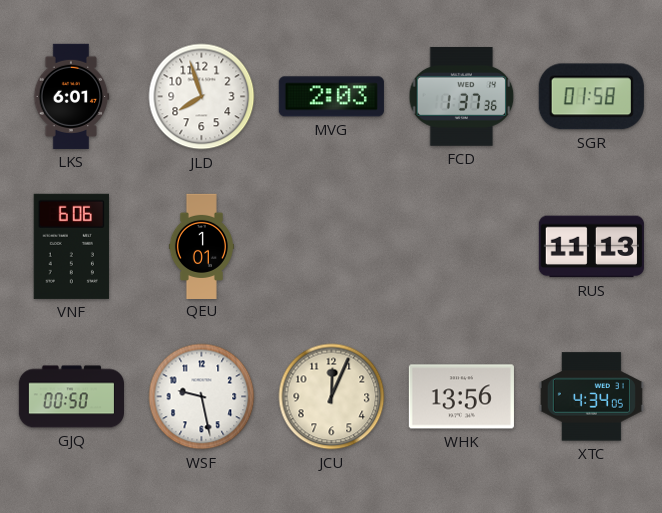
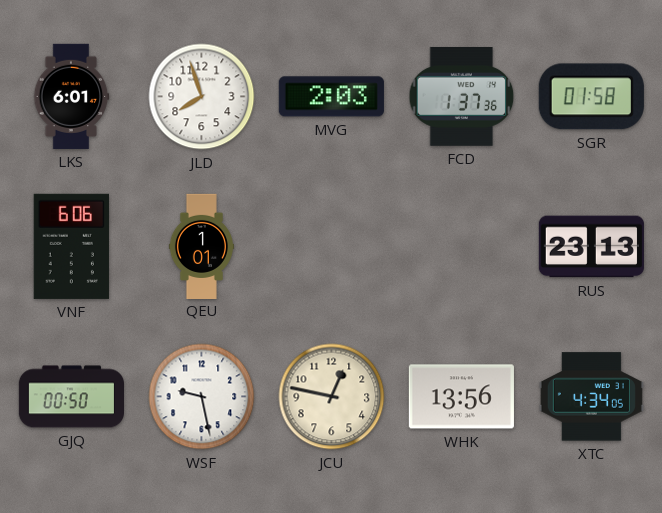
RUS: 11:13 -> 23:13 (591, 247)
JCU: 12:04 -> 12:47 (332, 397)
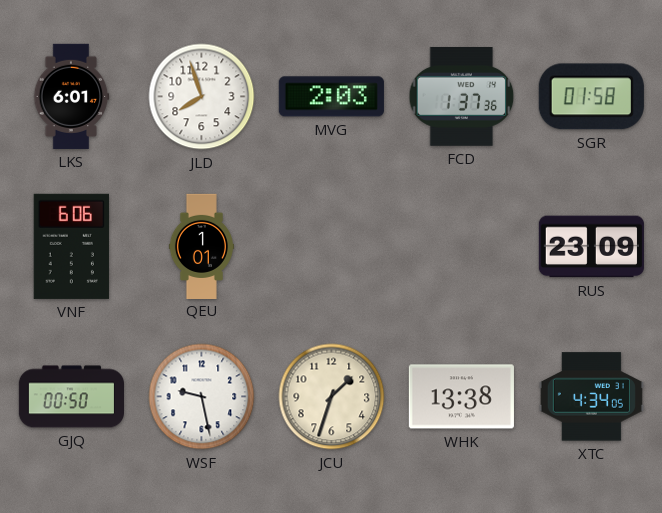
RUS: 23:13 -> 23:09 (591, 247)
JCU: 12:47 -> 1:33 (332, 397)
WHK: 13:56 -> 13:38 (461, 397)
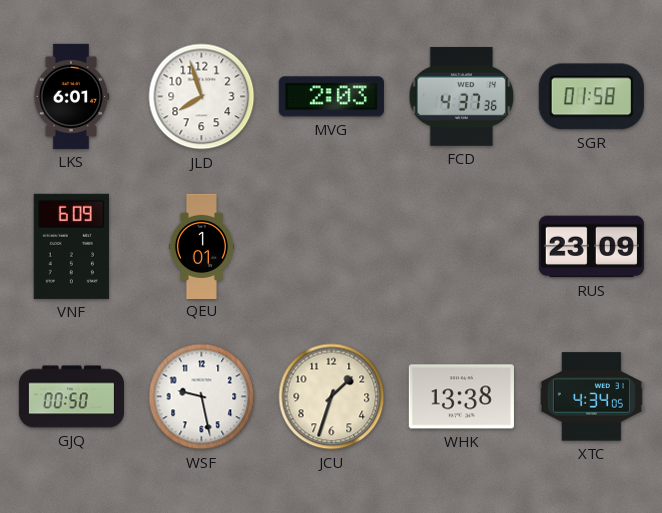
FCD: 1:37 -> 4:37 (462, 97)
VNF: 6:06 -> 6:09 (71, 246)
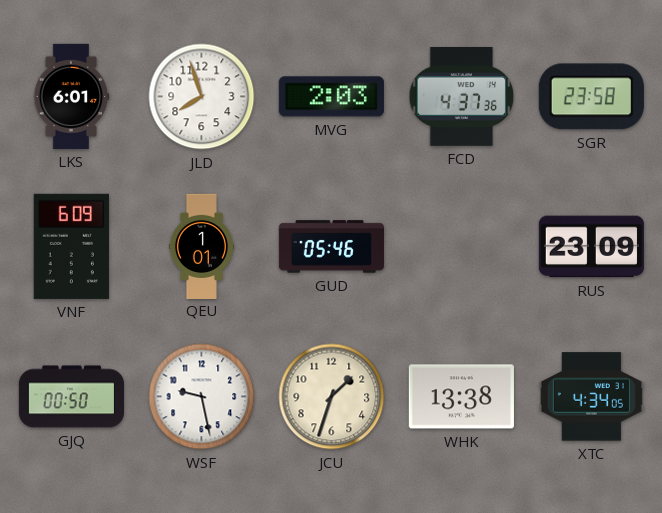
SGR: 01:58 -> 23:58 (591, 97)
GUD: none -> 05:46 (331, 247)
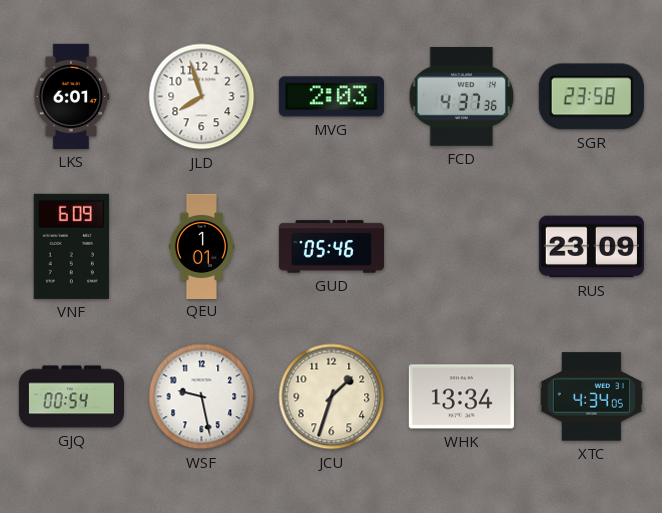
GJQ: 00:50 -> 00:54 (71, 397)
WHK: 13:38 -> 13:34 (461, 397)
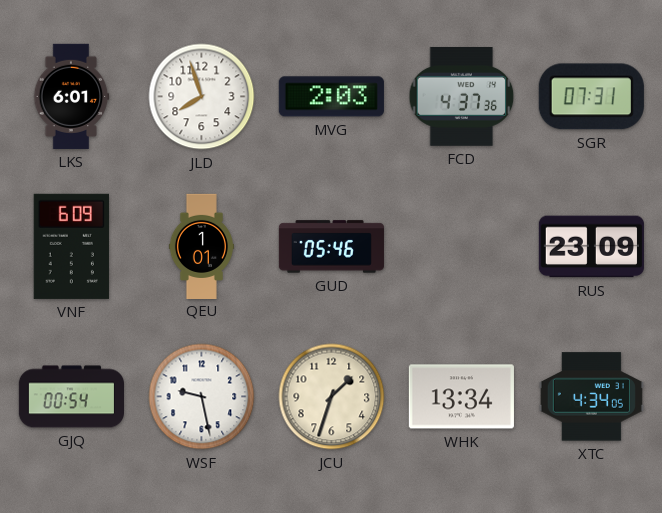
SGR: 23:58 -> 07:31 (591, 97)
